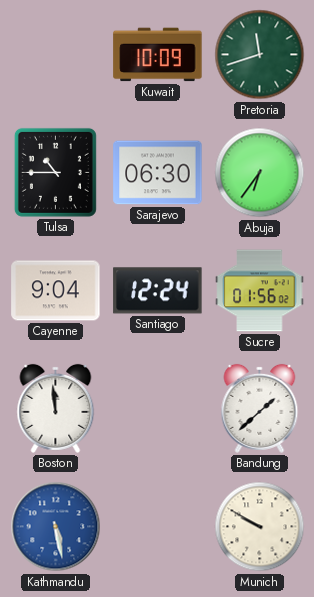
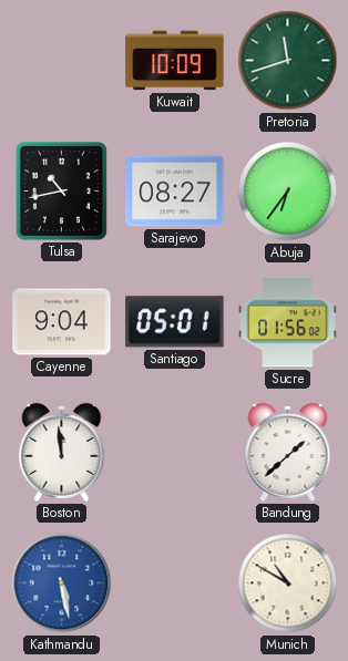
Tulsa: 10:45 -> 10:43 (61, 190)
Sarajevo: 06:30 -> 08:27 (175, 192)
Santiago: 12:24 -> 05:01 (175, 322)
Munich: 9:50 -> 10:50 (288, 583)
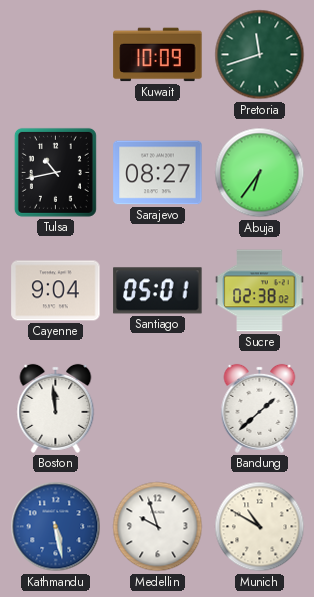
Sucre: 01:56 -> 02:38 (260, 291)
Medellin: none -> 9:57 (158, 527)
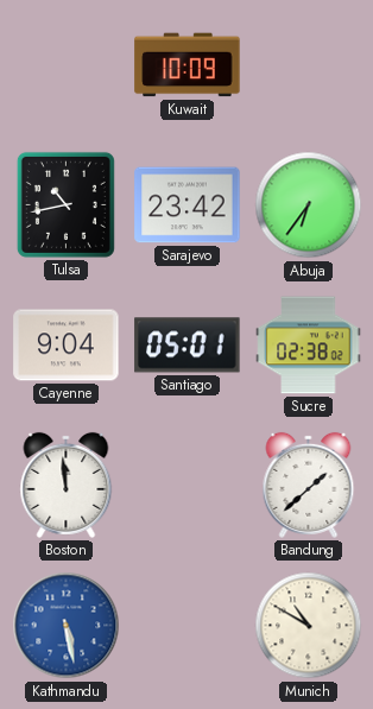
Pretoria: 11:42 -> none (260, 55)
Sarajevo: 08:27 -> 23:42 (188, 205)
Medellin: 9:57 -> none (158, 527)
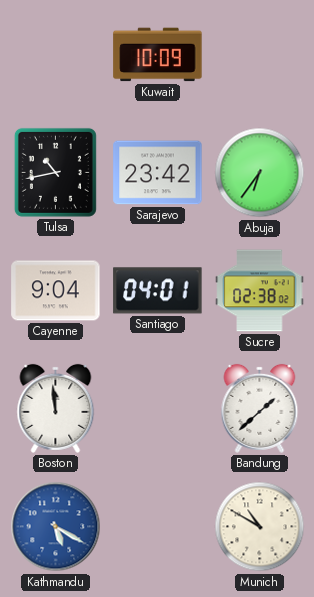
Santiago: 05:01 -> 04:01 (158, 291)
Kathmandu: 5:28 -> 5:20 (56, 527)
